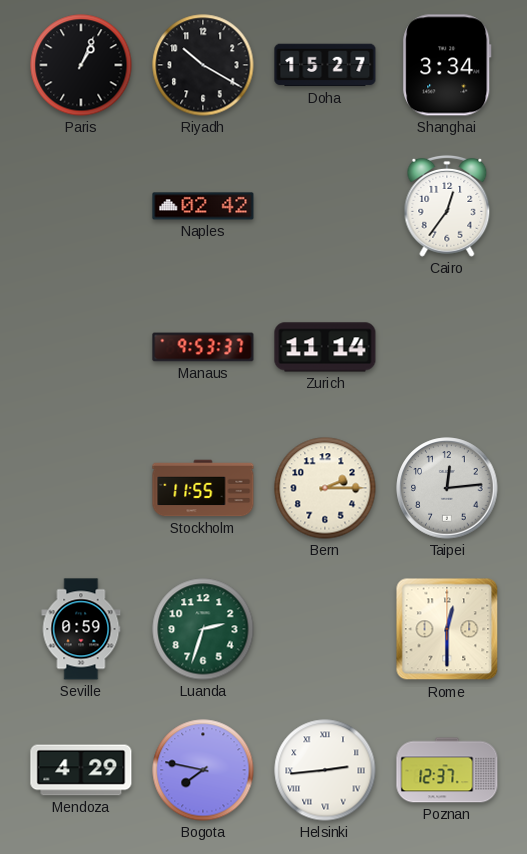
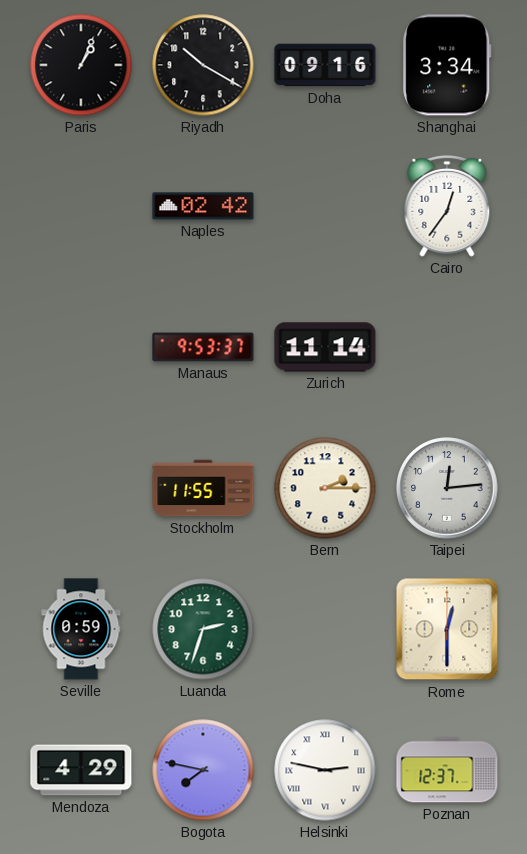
Doha: 15:27 -> 09:16 (325, 65)
Helsinki: 2:44 -> 2:47 (325, 770)
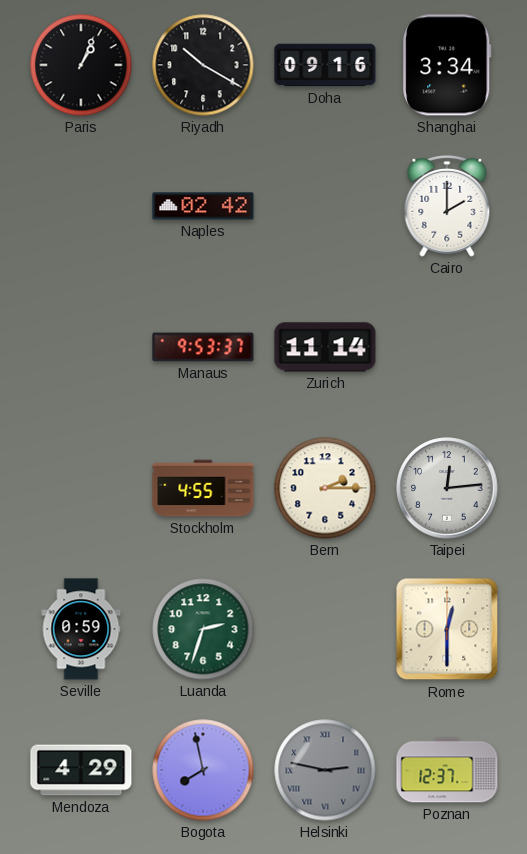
Cairo: 12:36 -> 2:00 (447, 206)
Stockholm: 11:55 -> 4:55 (203, 488)
Bogota: 7:47 -> 7:58 (203, 770)
Helsinki dial: white -> grey (325, 770)
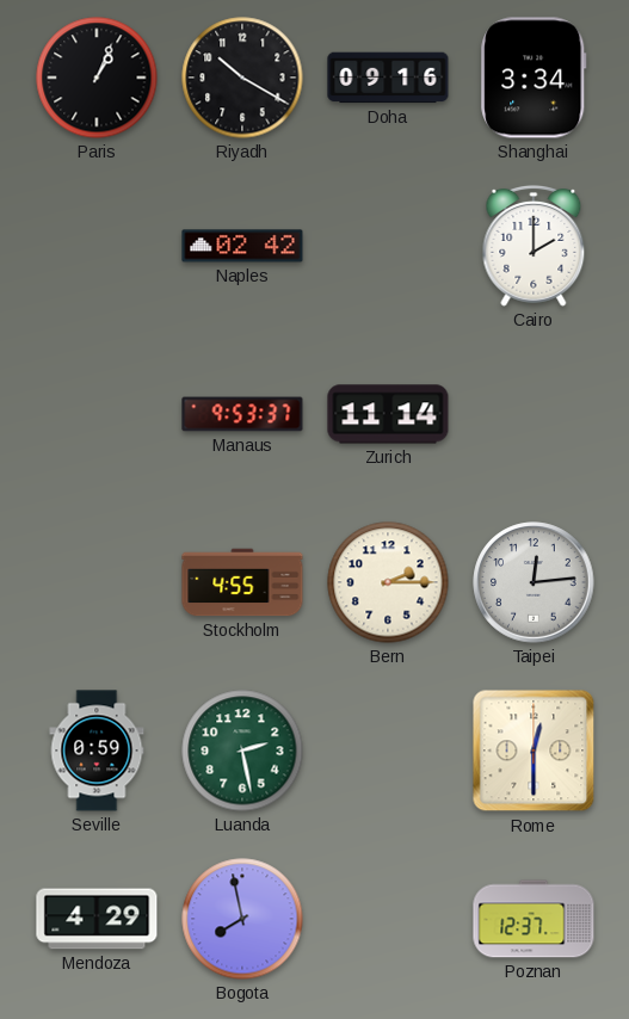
Luanda: 2:33 -> 2:28 (242, 751)
Helsinki: 2:47 -> none (325, 770)
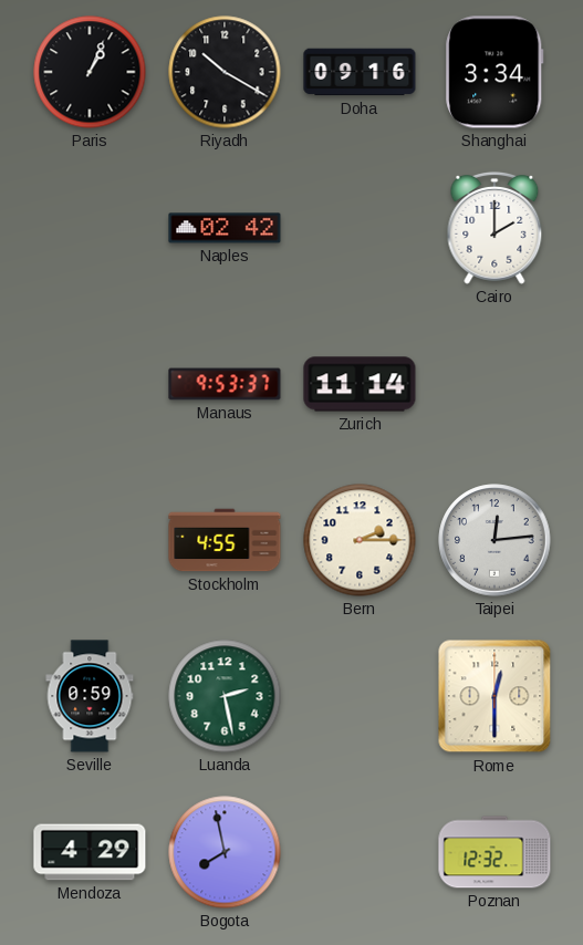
Poznan: 12:37 -> 12:32 (494, 852)
